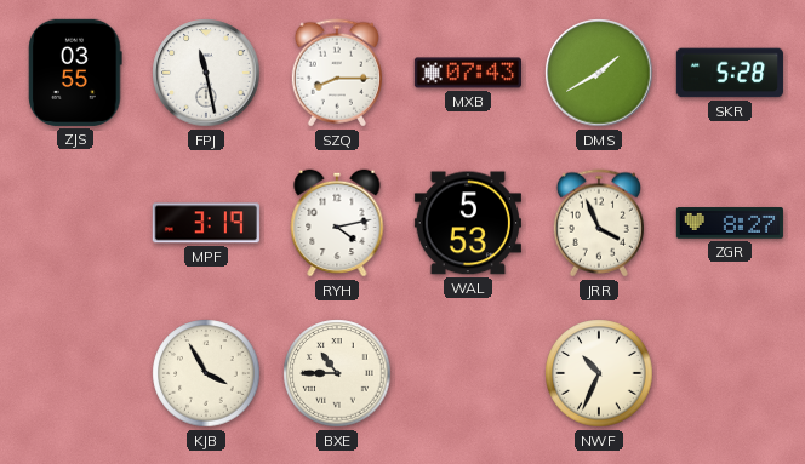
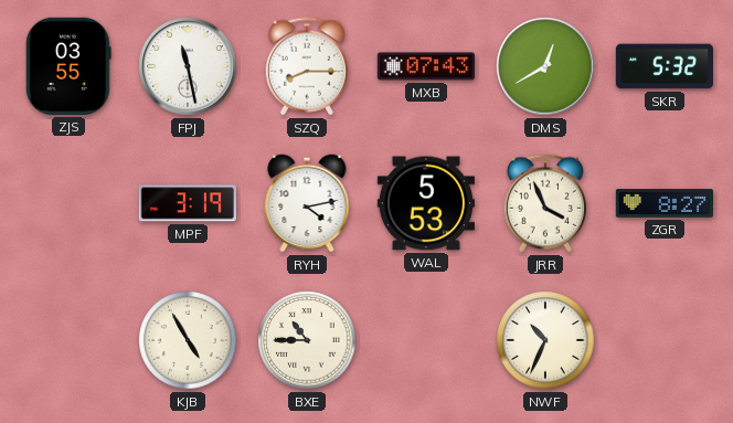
DMS: 1:40 -> 12:40 (545, 66)
SKR: 5:28 -> 5:32 (665, 66)
KJB: 3:55 -> 4:55 (188, 340)
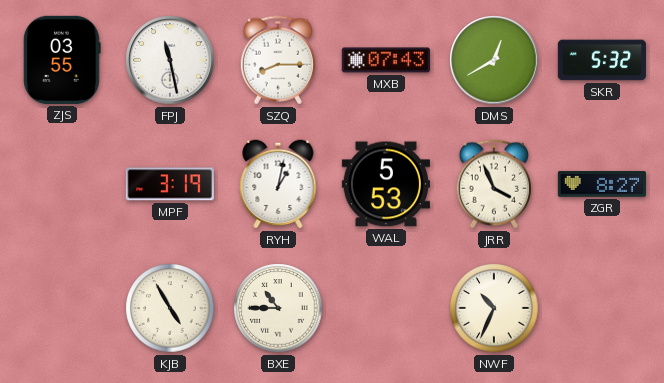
RYH: 4:13 -> 1:02 (278, 184)
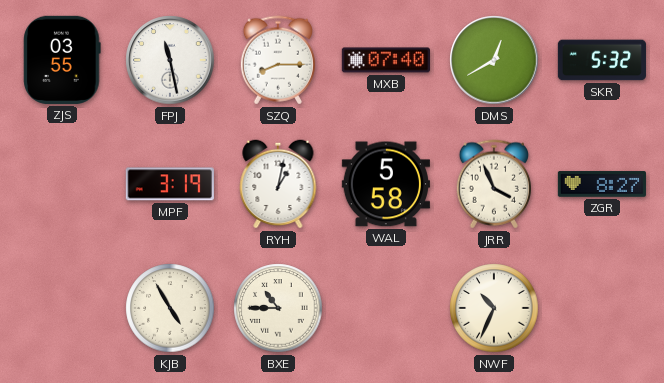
MXB: 07:43 -> 07:40 (386, 60)
WAL: 5:53 -> 5:58 (386, 184)
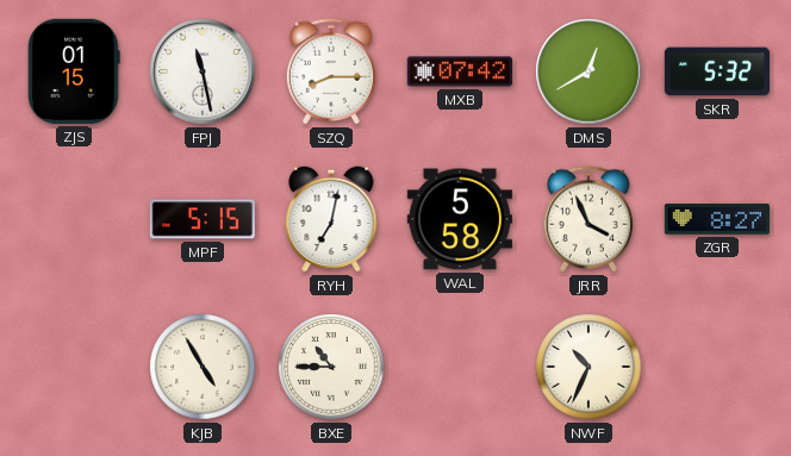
ZJS: 03:55 -> 01:15 (74, 71)
MXB: 07:40 -> 07:42 (460, 71)
MPF: 3:19 -> 5:15 (203, 219)
RYH: 1:02 -> 7:02 (331, 219)
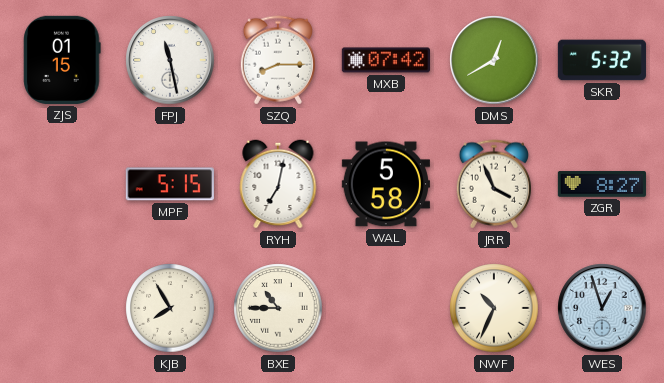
KJB: 4:55 -> 7:55 (170, 308)
WES: none -> 12:57 (602, 308)
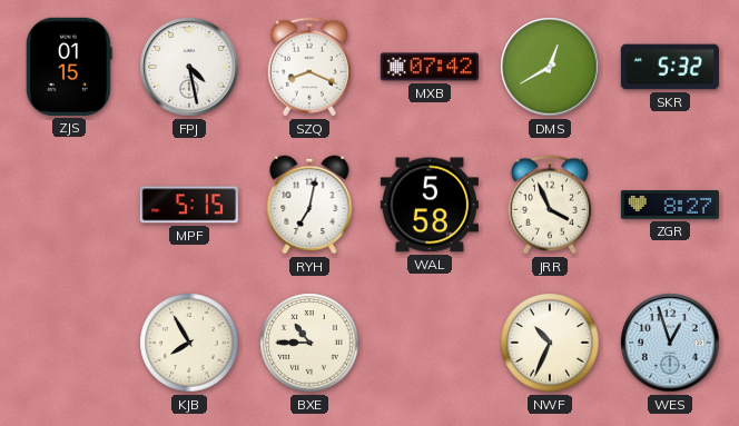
FPJ: 11:28 -> 4:28 (189, 67)
SZQ: 8:15 -> 8:19 (309, 67)
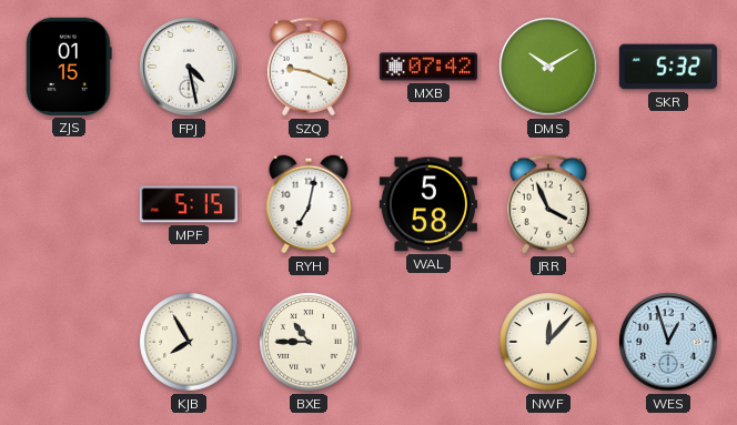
SZQ: 8:19 -> 9:19 (309, 67)
DMS: 12:40 -> 10:10 (548, 67)
ZGR: 8:27 -> none (670, 205)
NWF: 10:34 -> 12:07 (548, 342)
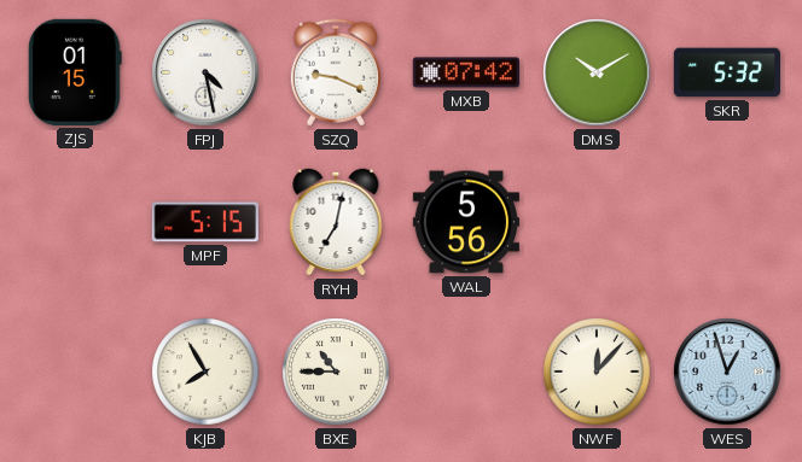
WAL: 5:58 -> 5:56 (466, 222)
JRR: 3:56 -> none (548, 204)
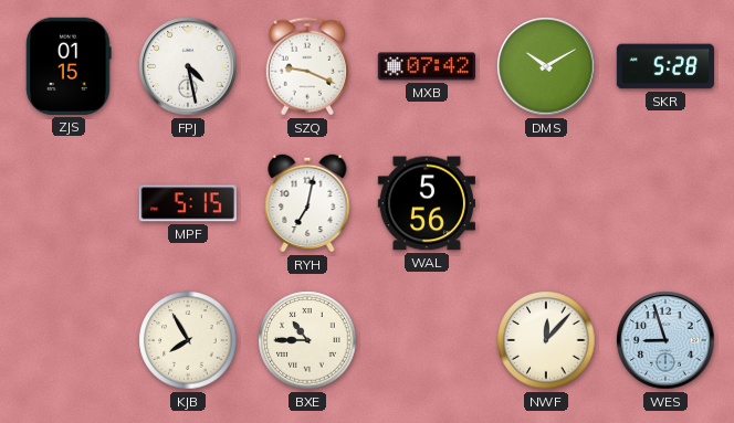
SKR: 5:32 -> 5:28 (665, 66)
WES: 12:57 -> 8:57 (665, 340)
